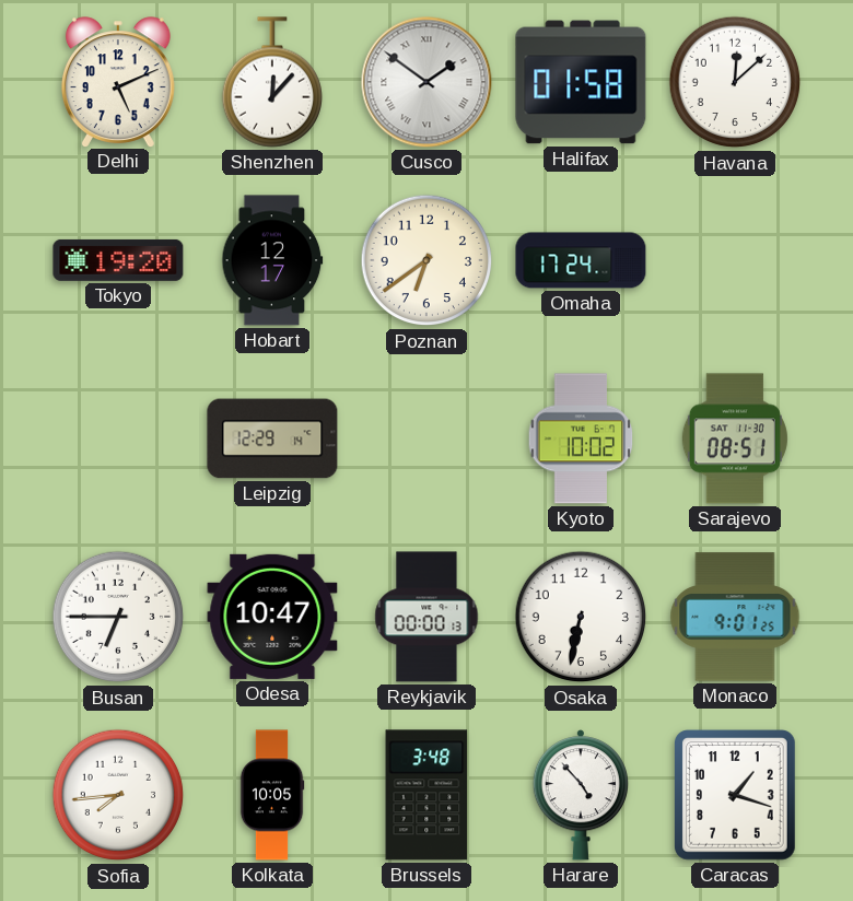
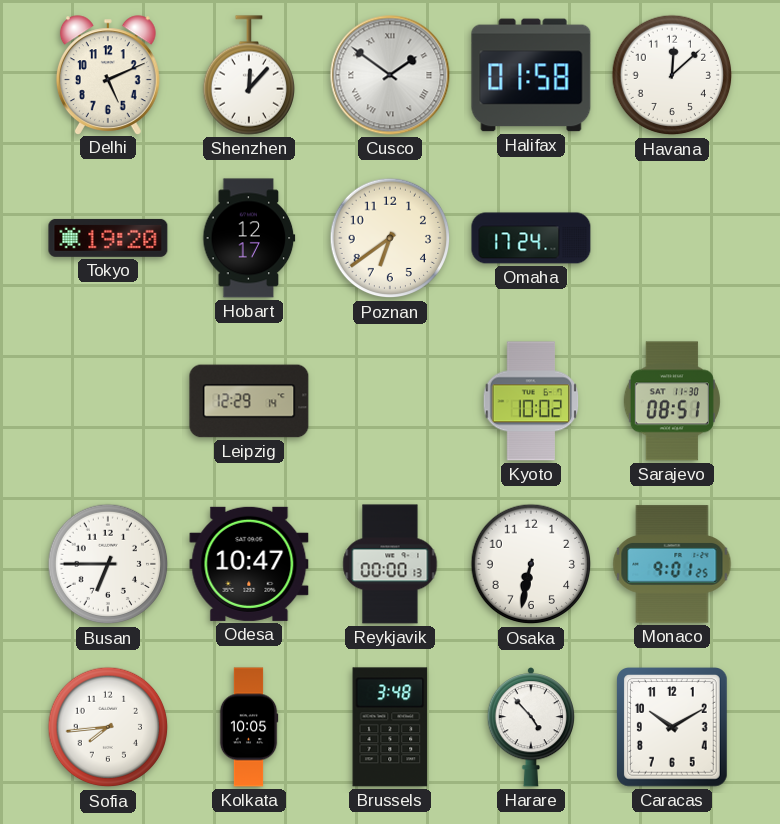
Caracas: 1:18 -> 10:10 (673, 728)
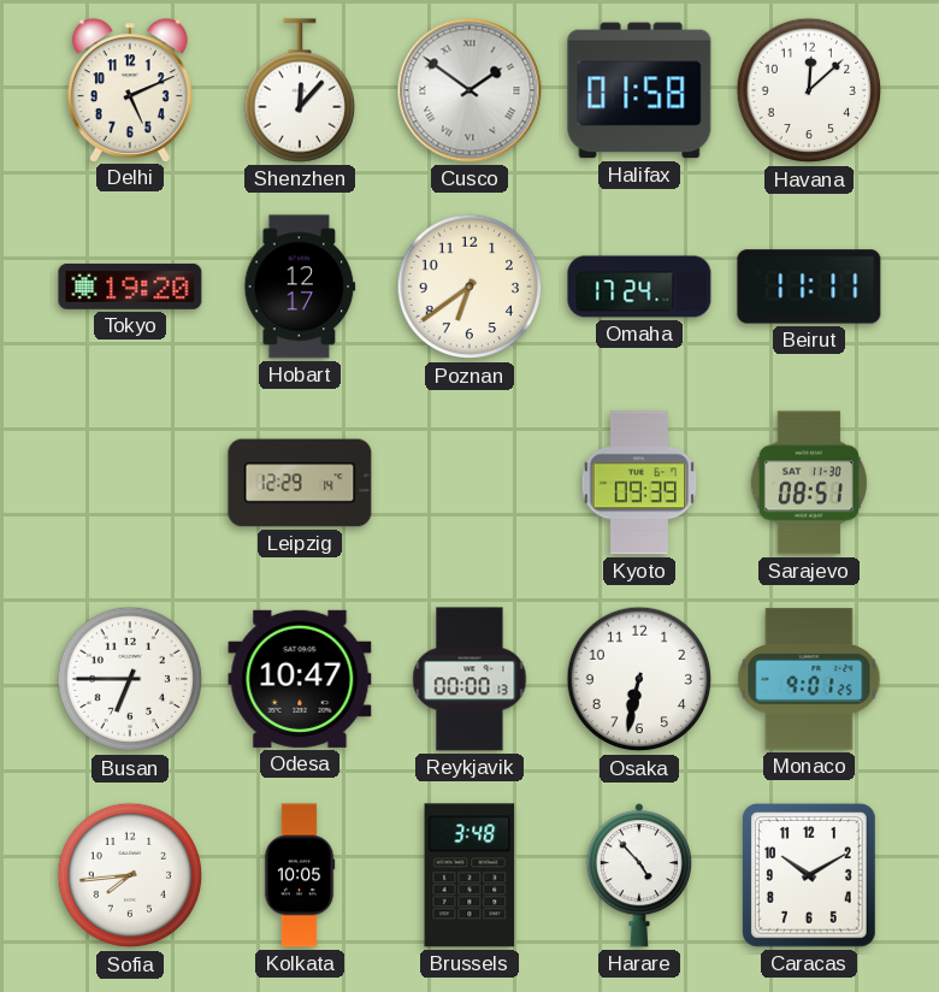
Beirut: none -> 11:11 (809, 287)
Kyoto: 10:02 -> 09:39 (639, 483)
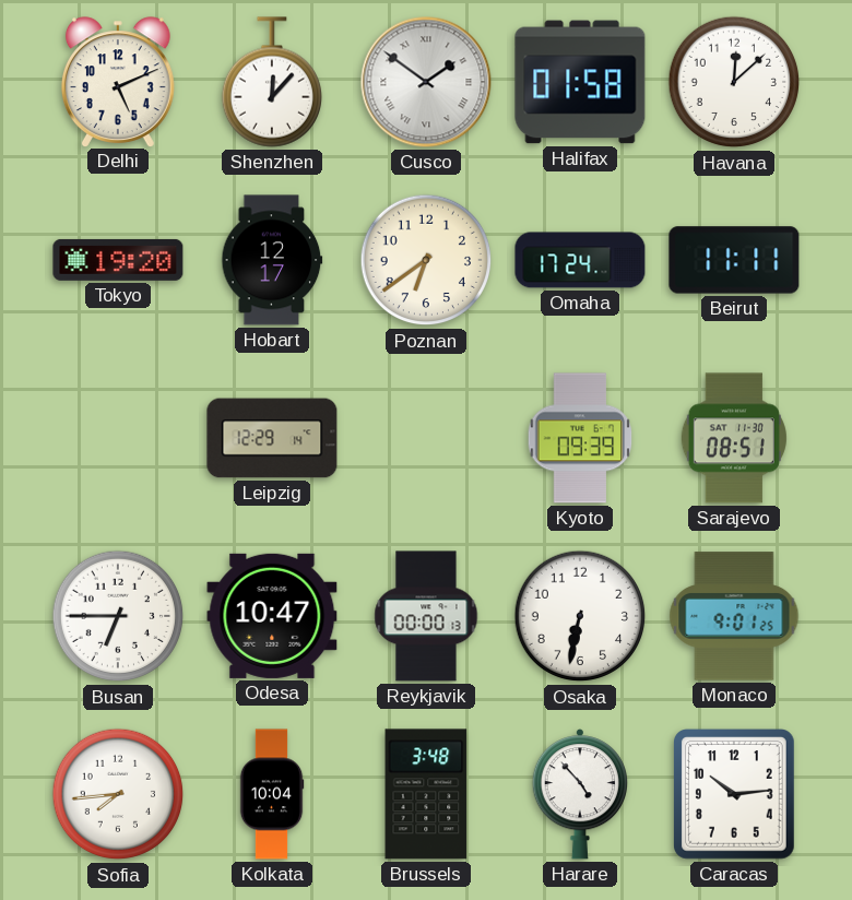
Kolkata: 10:05 -> 10:04 (272, 794)
Caracas: 10:10 -> 10:14 (735, 795)
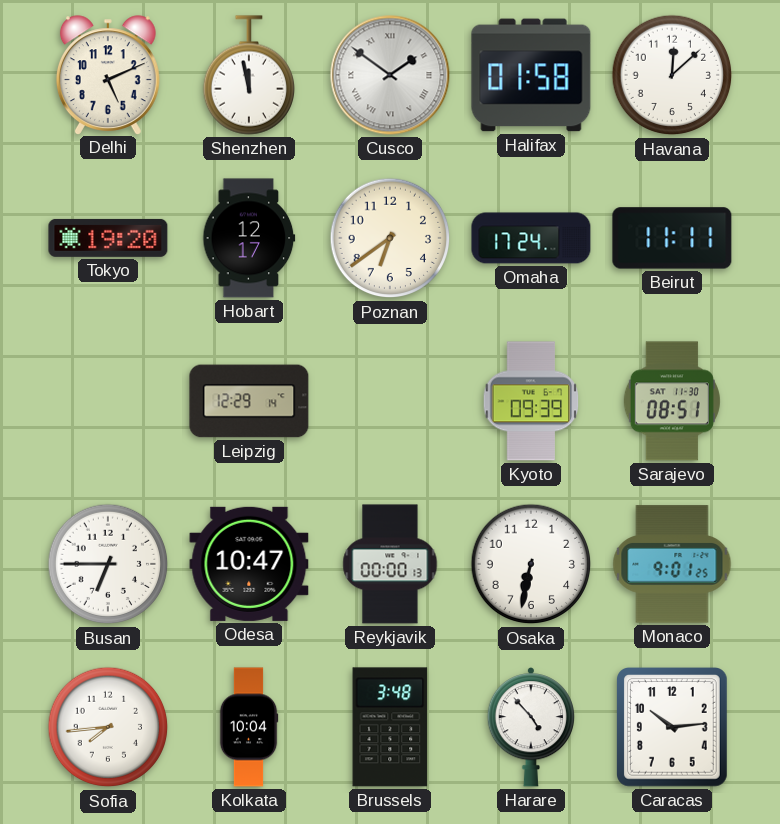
Shenzhen: 12:07 -> 11:58 (248, 75)
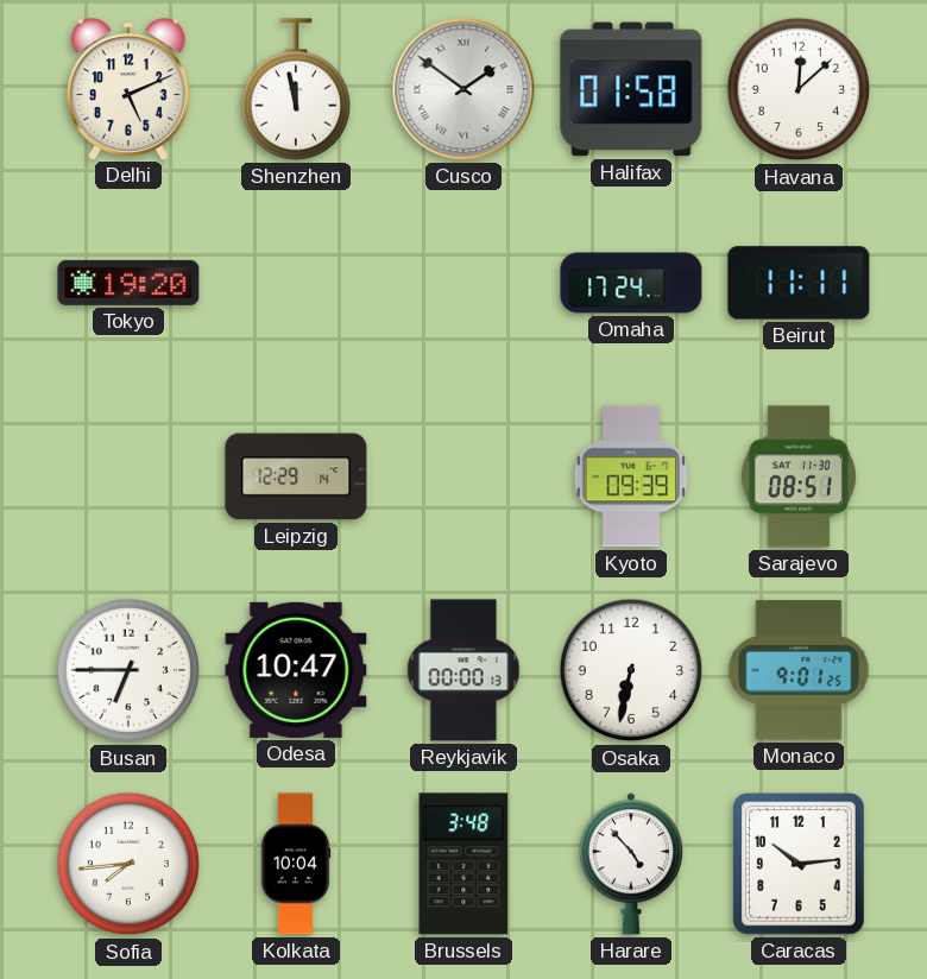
Hobart: 12:17 -> none (249, 238)
Poznan: 6:39 -> none (390, 238)
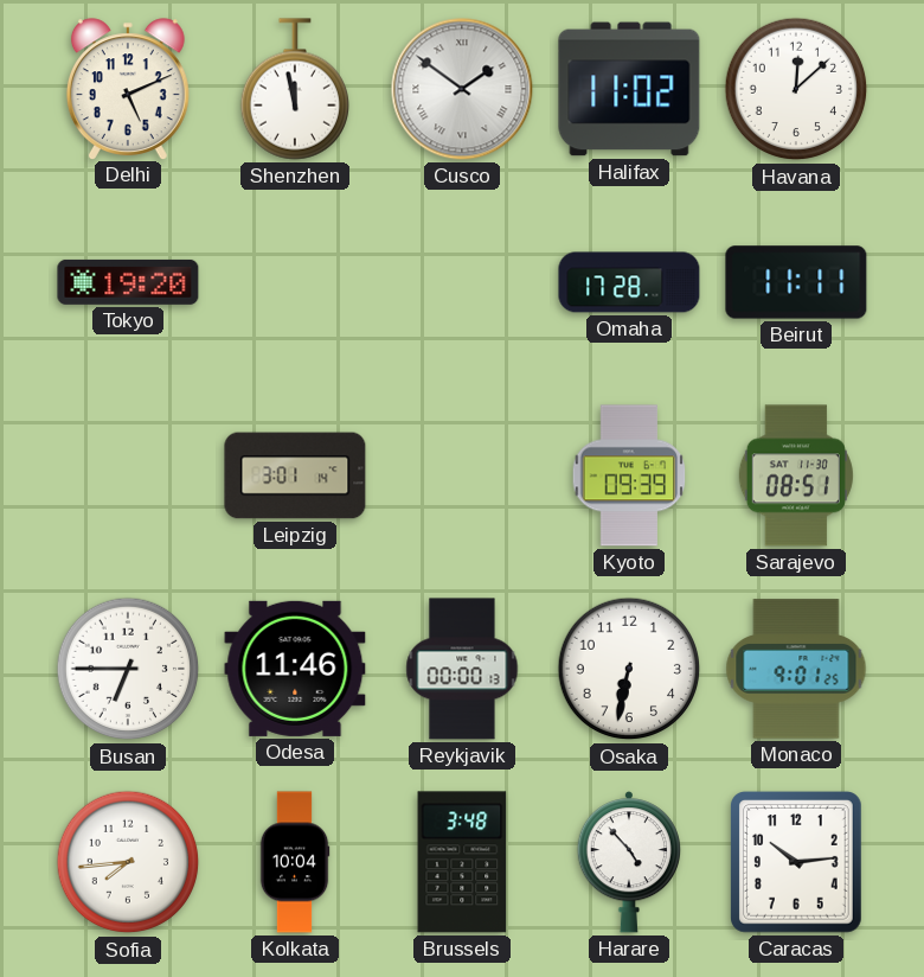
Halifax: 01:58 -> 11:02 (629, 89)
Omaha: 17:24 -> 17:28 (629, 282)
Leipzig: 12:29 -> 3:01 (295, 475)
Odesa: 10:47 -> 11:46 (295, 669)
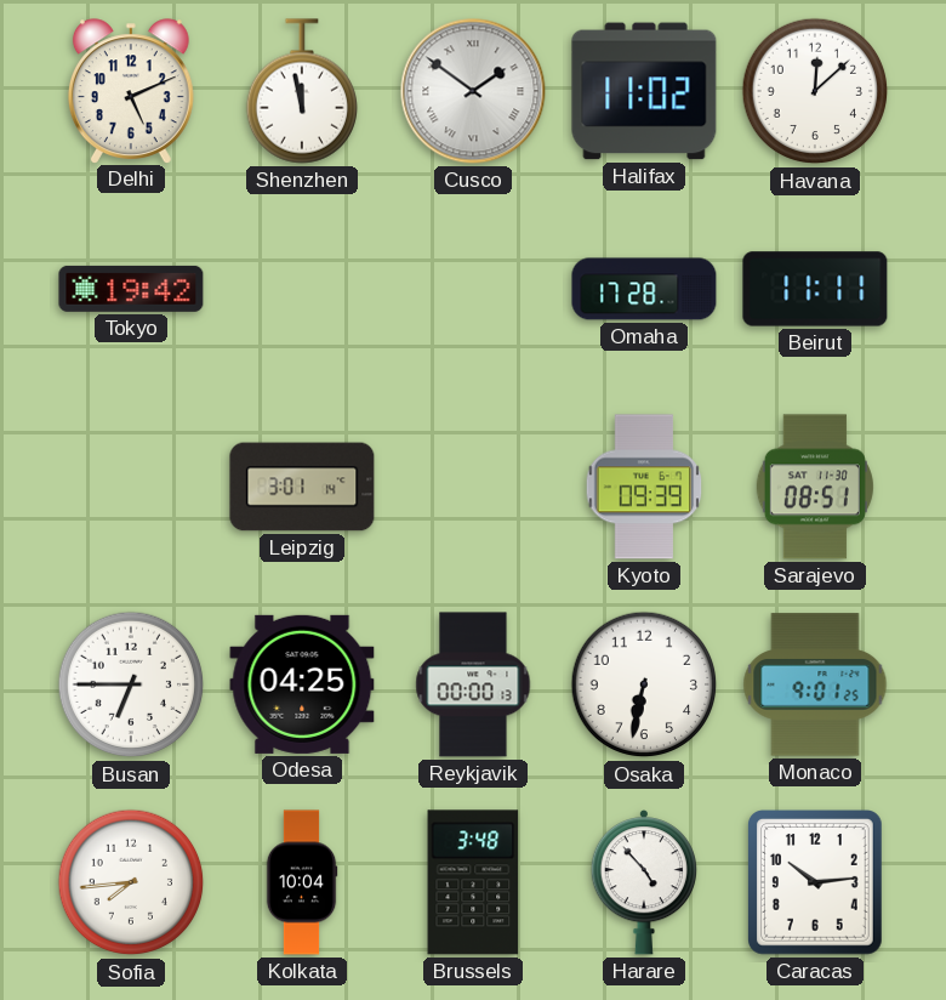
Tokyo: 19:20 -> 19:42 (131, 289)
Odesa: 11:46 -> 04:25 (302, 684)
